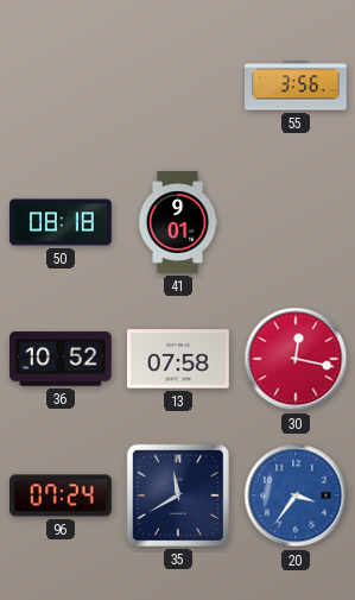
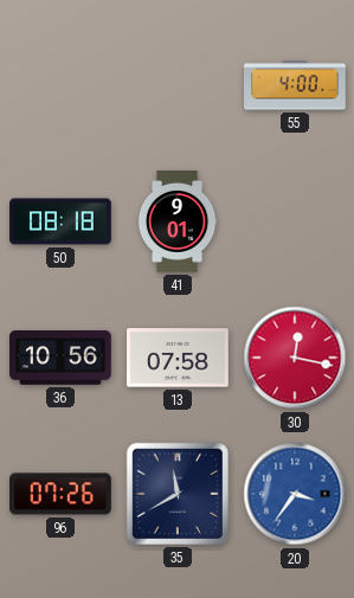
55: 3:56 -> 4:00 (296, 85)
36: 10:52 -> 10:56 (62, 359)
96: 07:24 -> 07:26 (62, 494)
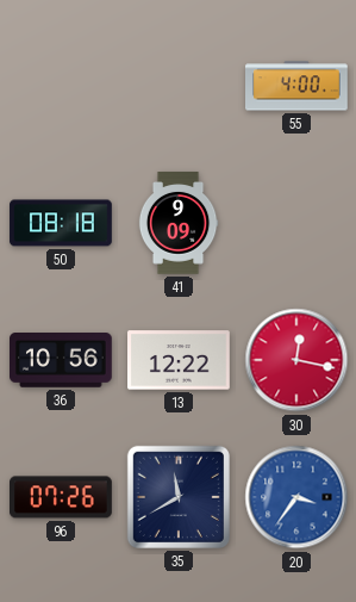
41: 9:01 -> 9:09 (179, 223)
13: 07:58 -> 12:22 (180, 360)
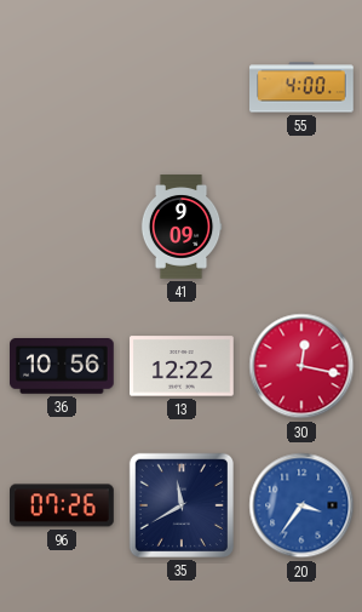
50: 08:18 -> none (61, 223)
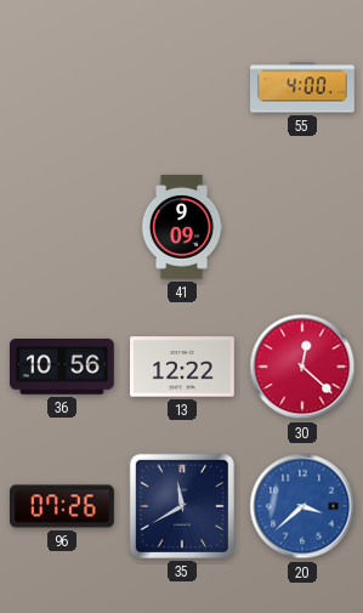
30: 12:17 -> 12:22 (302, 367)
20: 3:36 -> 3:38 (302, 506)
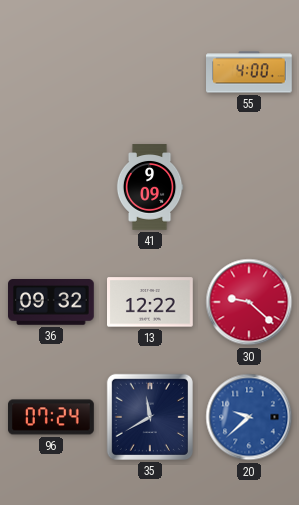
36: 10:56 -> 09:32 (52, 303)
30: 12:22 -> 9:22 (249, 302)
96: 07:26 -> 07:24 (52, 417)
20: 3:38 -> 9:38 (249, 417)
